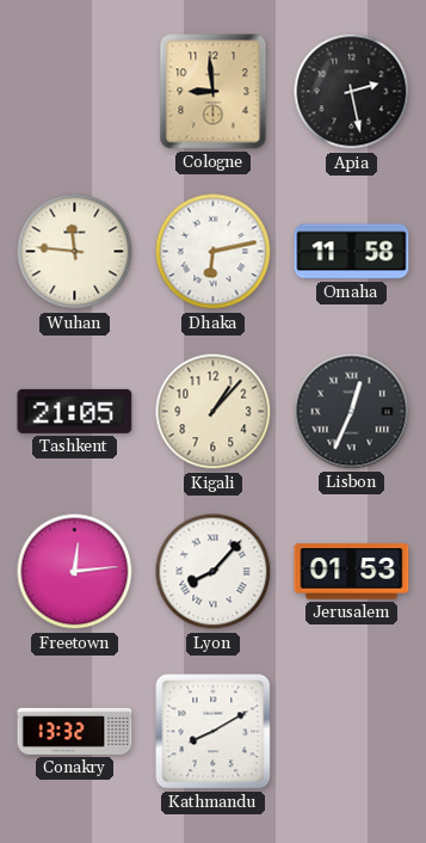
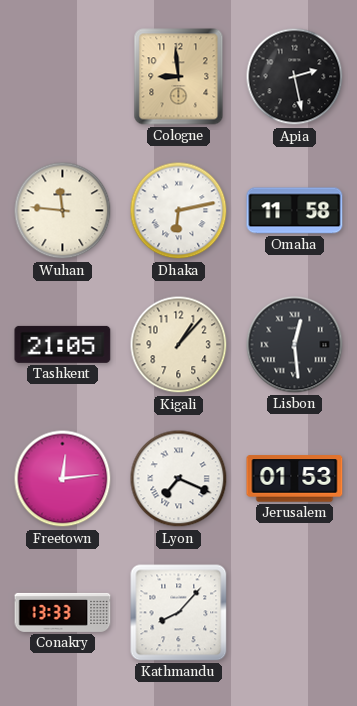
Lisbon: 12:34 -> 12:29 (295, 345)
Lyon: 8:07 -> 7:19 (179, 479)
Conakry: 13:32 -> 13:33 (63, 612)
Kathmandu: 8:10 -> 8:07 (179, 613)
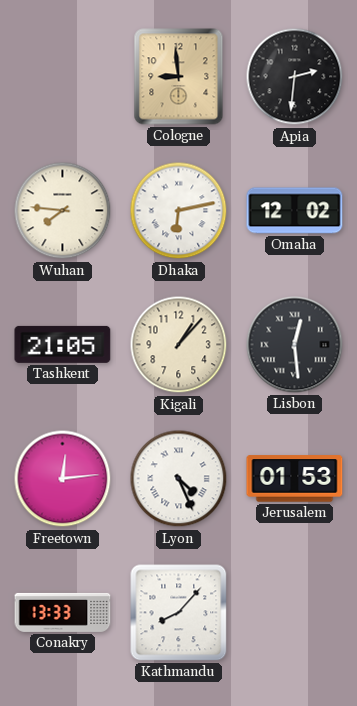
Apia: 2:28 -> 2:31 (295, 77)
Wuhan: 11:46 -> 7:46 (63, 211)
Omaha: 11:58 -> 12:02 (295, 211)
Lyon: 7:19 -> 4:26 (179, 479)
